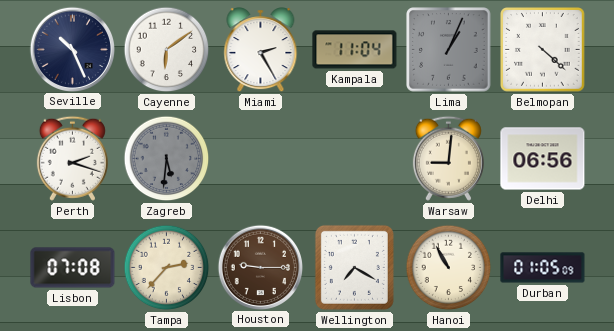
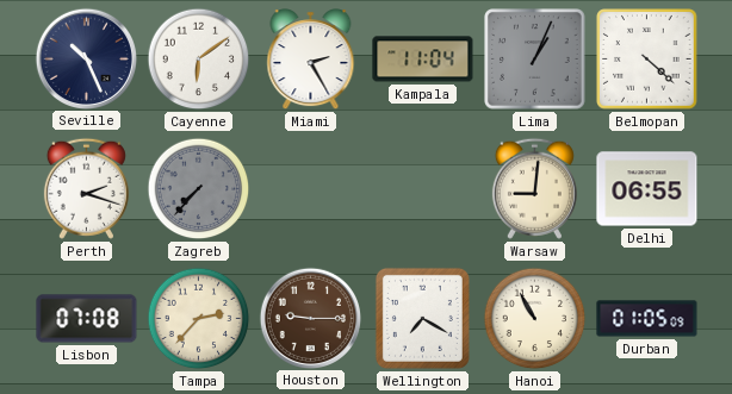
Zagreb: 5:31 -> 7:37 (199, 189)
Delhi: 06:56 -> 06:55 (647, 189)
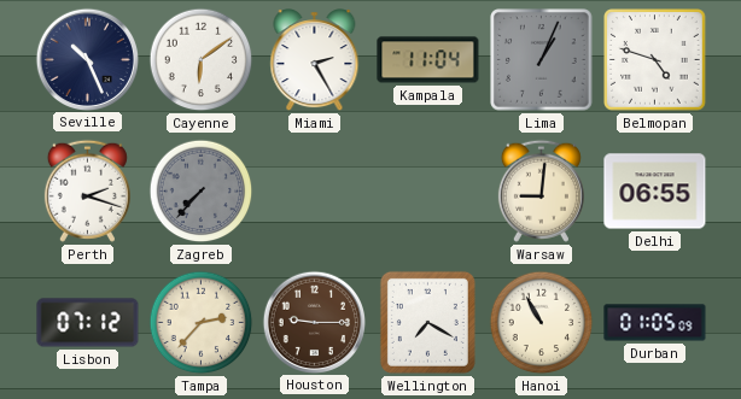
Belmopan: 4:22 -> 4:48 (655, 60)
Lisbon: 07:08 -> 07:12 (88, 323)
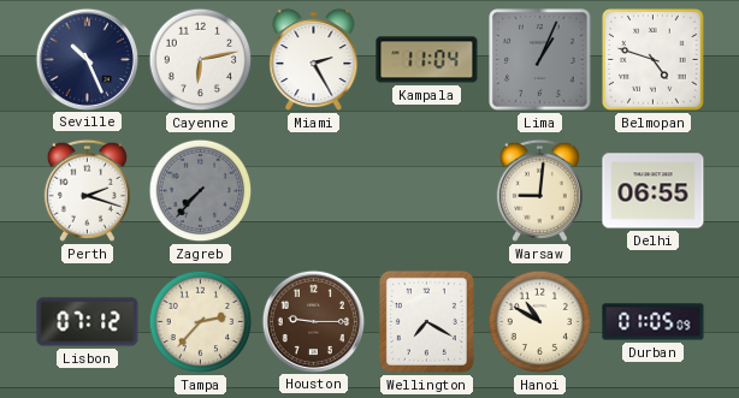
Cayenne: 6:09 -> 6:13 (201, 60)
Hanoi: 10:55 -> 10:50 (540, 322)
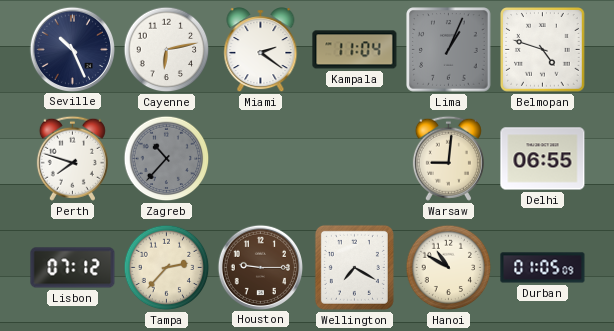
Miami: 2:25 -> 2:21 (261, 50)
Perth: 2:18 -> 7:48 (72, 158)
Zagreb: 7:37 -> 10:37 (167, 159)
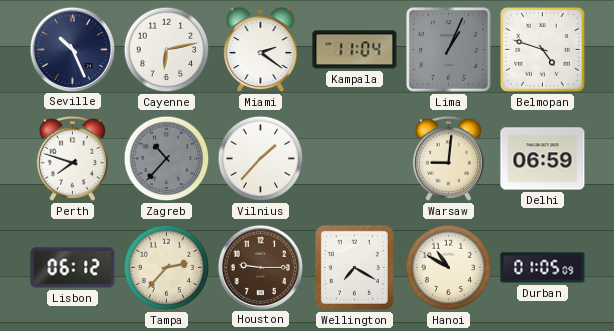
Vilnius: none -> 1:37 (261, 159)
Delhi: 06:55 -> 06:59 (543, 159)
Lisbon: 07:12 -> 06:12 (73, 268)
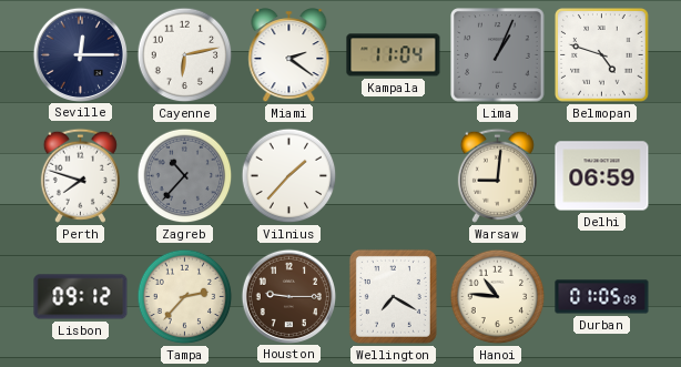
Seville: 10:26 -> 12:15 (80, 54)
Lisbon: 06:12 -> 09:12 (81, 297)
Hanoi: 10:50 -> 10:46 (498, 297)
